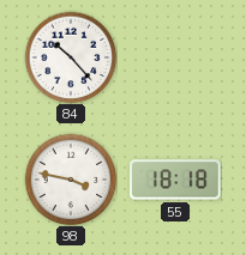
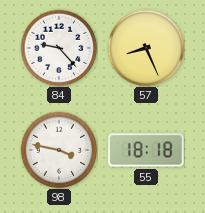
84: 10:23 -> 9:23 (59, 48)
57: none -> 8:26 (146, 48)
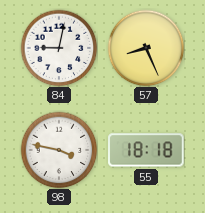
84: 9:23 -> 9:02 (59, 48)
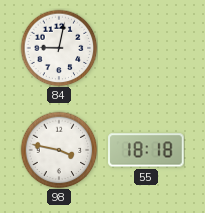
57: 8:26 -> none (146, 48)
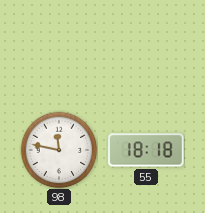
84: 9:02 -> none (59, 48)
98: 3:47 -> 11:47 (59, 150)
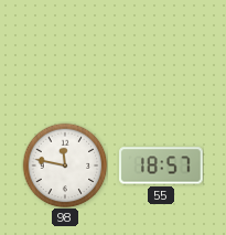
55: 18:18 -> 18:57 (161, 165)
